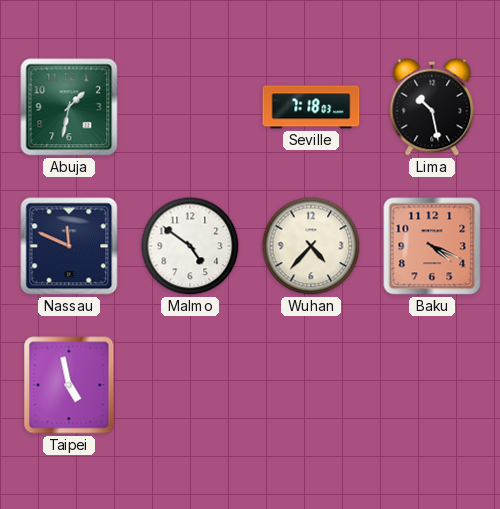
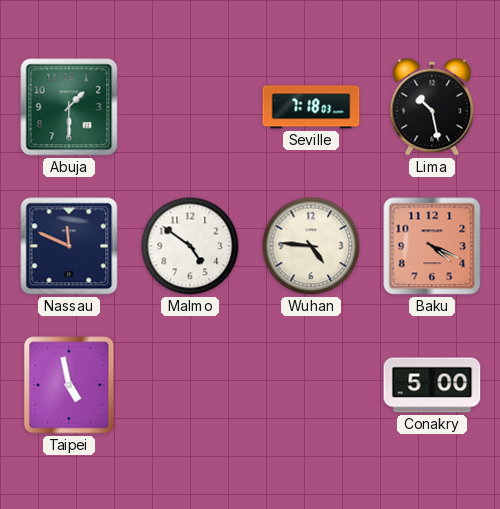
Abuja: 1:32 -> 1:30 (69, 107)
Wuhan: 4:37 -> 4:46 (311, 246)
Conakry: none -> 5:00 (432, 385)
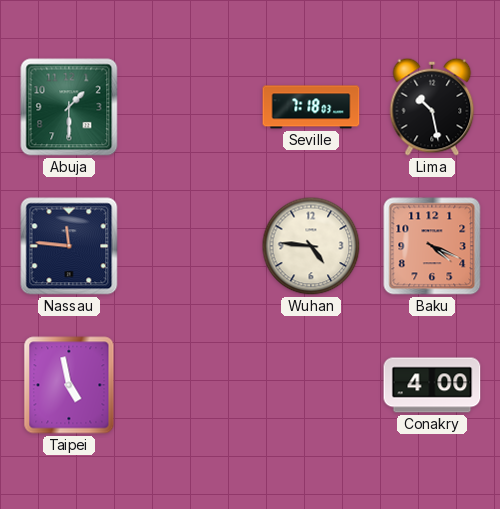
Nassau: 11:49 -> 11:46 (69, 246)
Malmo: 4:51 -> none (190, 246)
Conakry: 5:00 -> 4:00 (432, 385)
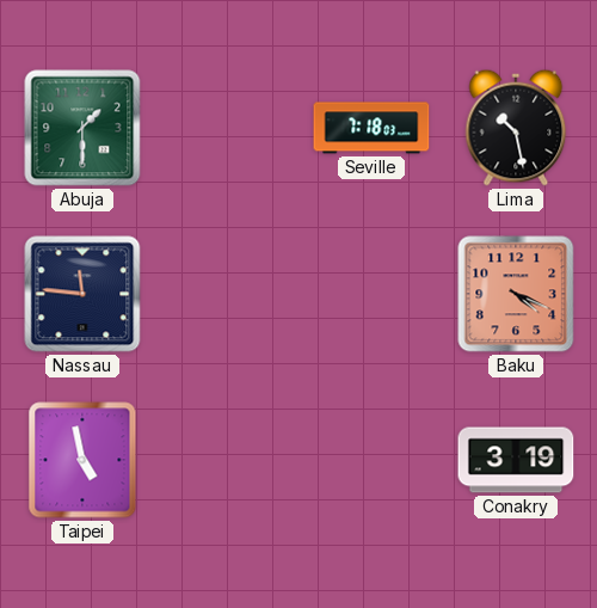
Wuhan: 4:46 -> none (311, 246)
Conakry: 4:00 -> 3:19 (516, 460)
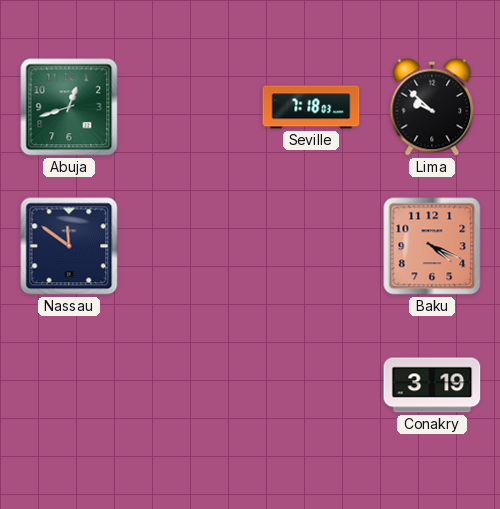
Abuja: 1:30 -> 12:42 (69, 107)
Lima: 10:28 -> 9:52 (432, 107)
Nassau: 11:46 -> 11:51 (69, 246)
Taipei: 4:58 -> none (82, 460)
